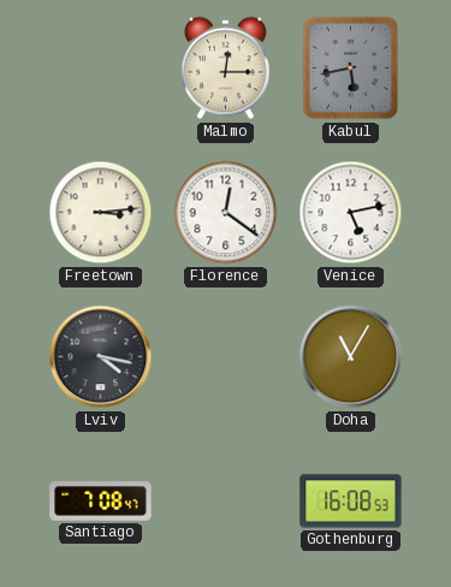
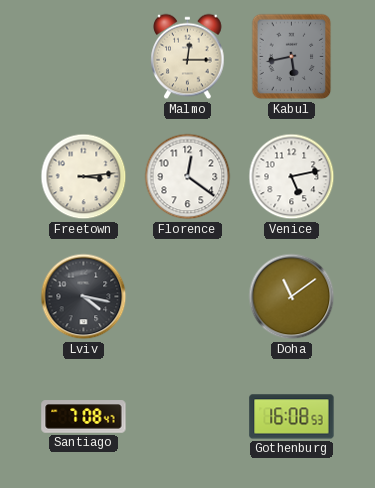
Doha: 11:05 -> 11:09 (292, 297)
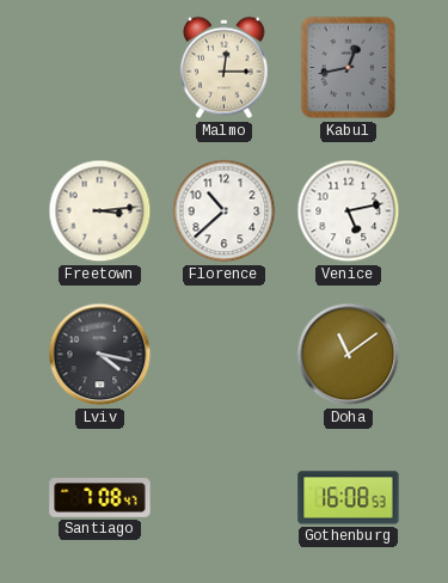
Kabul: 5:43 -> 12:43 (349, 68)
Florence: 12:21 -> 10:38 (225, 211)
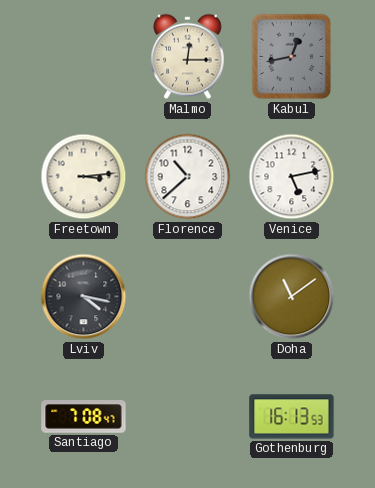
Gothenburg: 16:08 -> 16:13 (292, 417)
